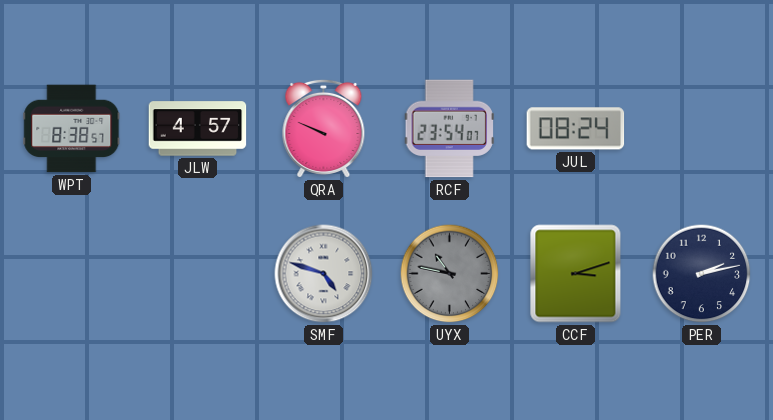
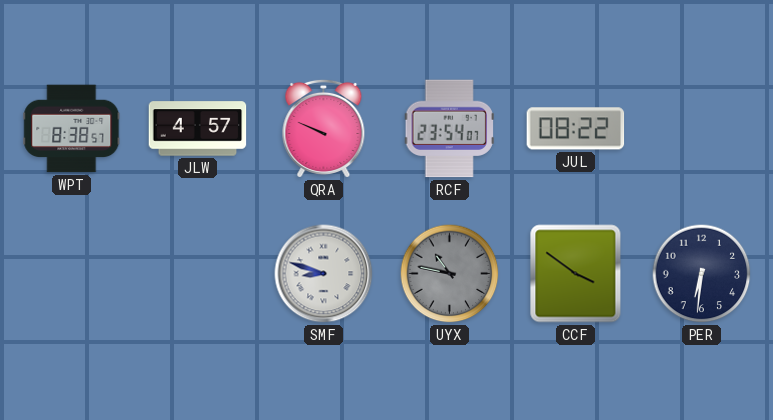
JUL: 08:24 -> 08:22 (576, 129)
SMF: 4:48 -> 8:48 (324, 274)
CCF: 3:12 -> 3:51 (576, 274)
PER: 2:13 -> 6:31 (702, 274)
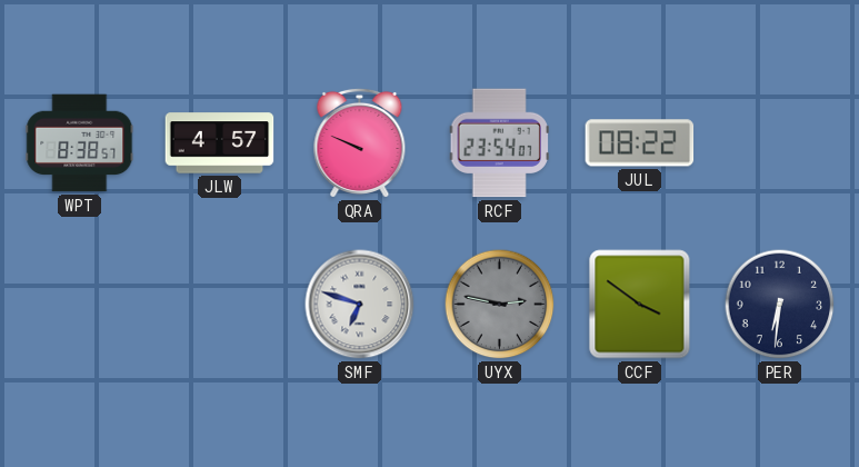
SMF: 8:48 -> 6:48 (360, 305)
UYX: 10:47 -> 2:47 (500, 305)
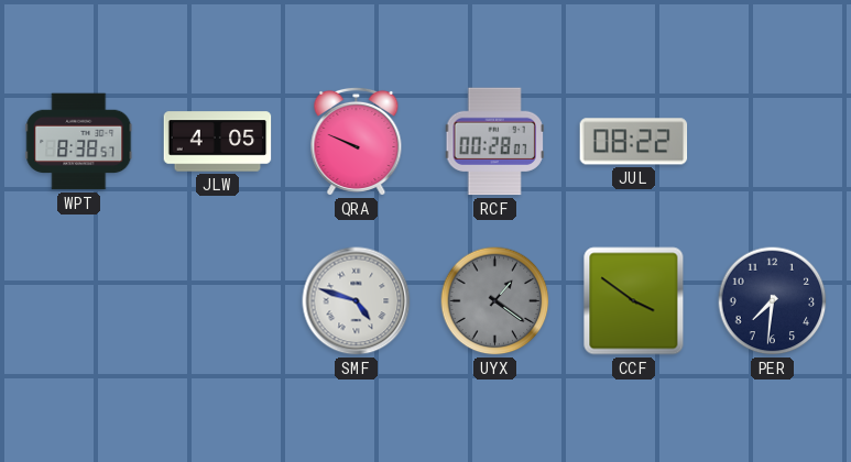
JLW: 4:57 -> 4:05 (218, 142)
RCF: 23:54 -> 00:28 (494, 142)
SMF: 6:48 -> 4:48 (357, 301)
UYX: 2:47 -> 1:21 (495, 301)
PER: 6:31 -> 7:31 (773, 301)
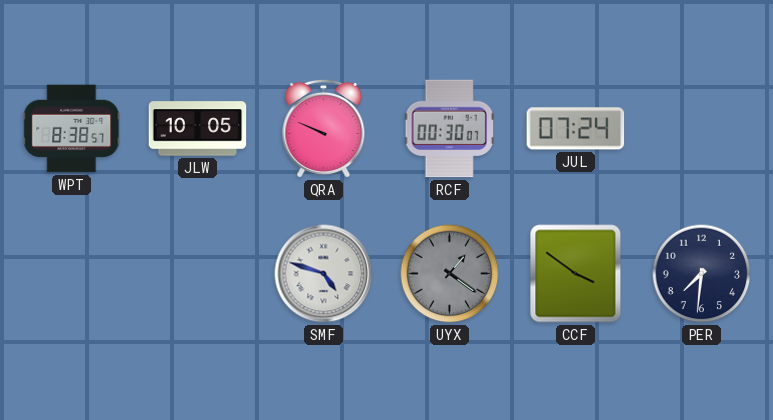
JLW: 4:05 -> 10:05 (198, 129)
RCF: 00:28 -> 00:30 (449, 129)
JUL: 08:22 -> 07:24 (576, 129)
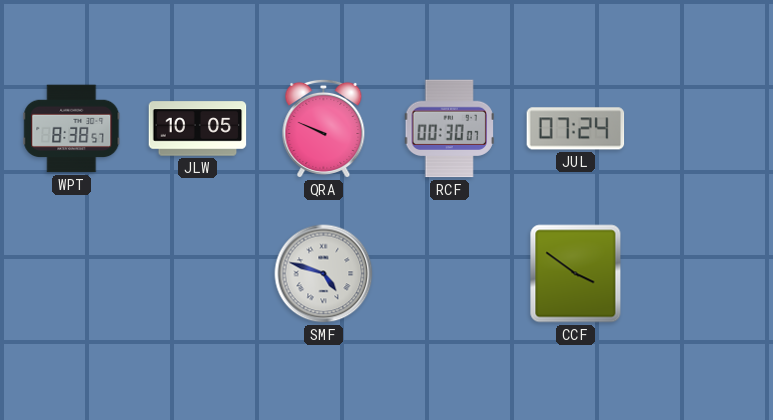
UYX: 1:21 -> none (450, 274)
PER: 7:31 -> none (702, 274)
